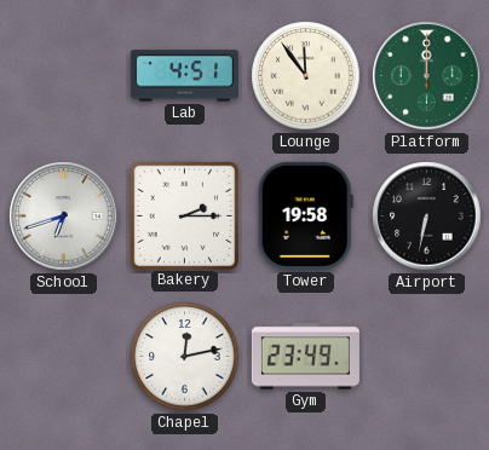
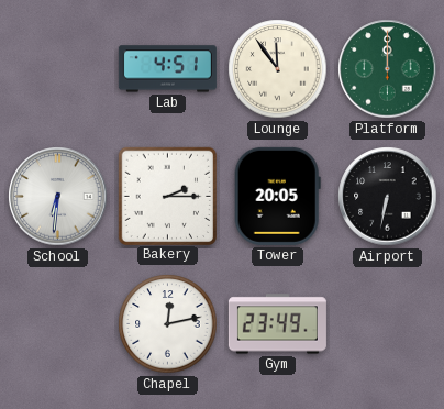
School: 6:42 -> 6:31 (58, 197)
Tower: 19:58 -> 20:05 (277, 196)
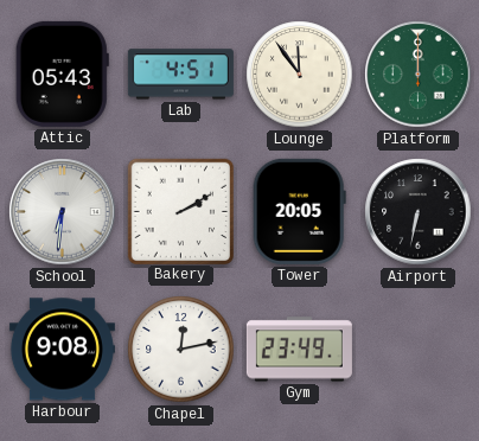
Attic: none -> 05:43 (62, 73)
Bakery: 2:15 -> 2:10 (180, 211)
Harbour: none -> 9:08 (62, 350)
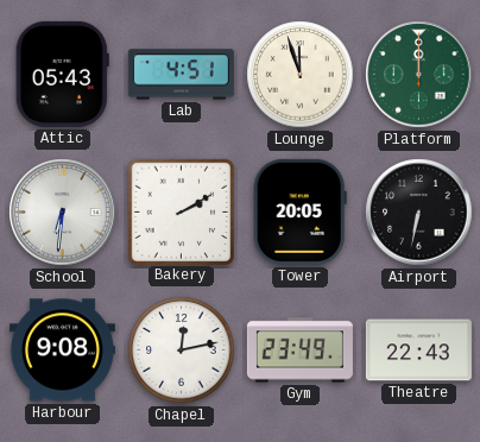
Lounge: 11:54 -> 11:57 (301, 75)
Theatre: none -> 22:43 (418, 351)
